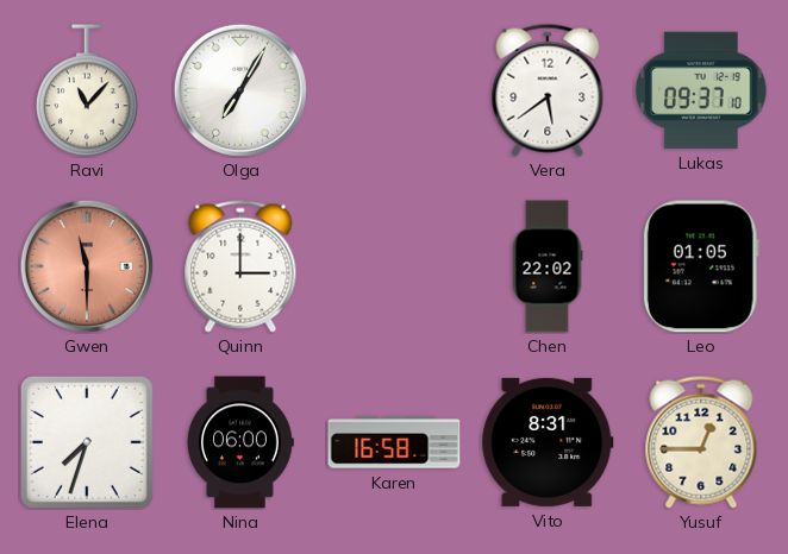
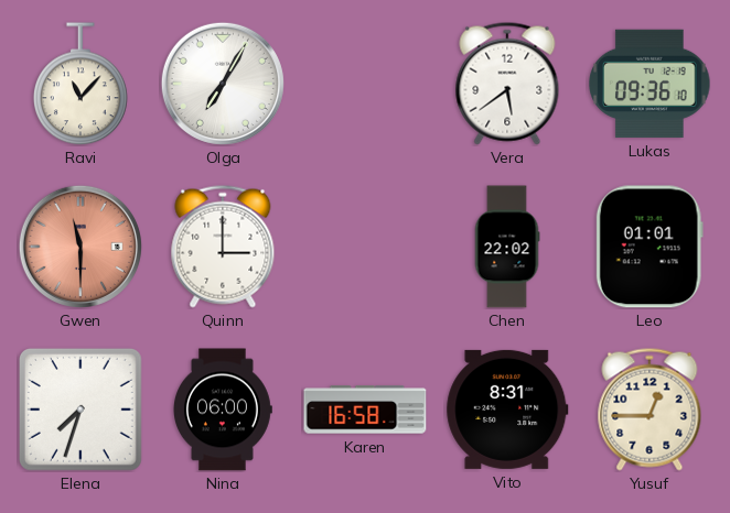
Lukas: 09:37 -> 09:36 (650, 84)
Leo: 01:05 -> 01:01 (650, 247)
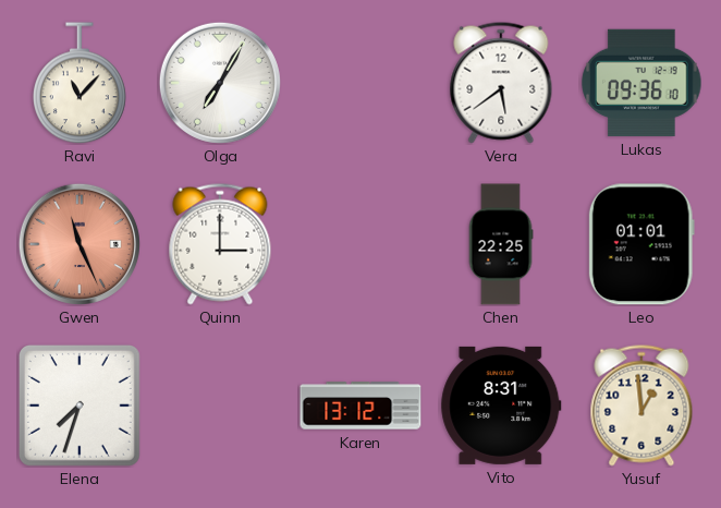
Gwen: 11:30 -> 11:26 (80, 244)
Chen: 22:02 -> 22:25 (501, 244)
Nina: 06:00 -> none (223, 410)
Karen: 16:58 -> 13:12 (361, 406)
Yusuf: 12:45 -> 12:59 (641, 406)
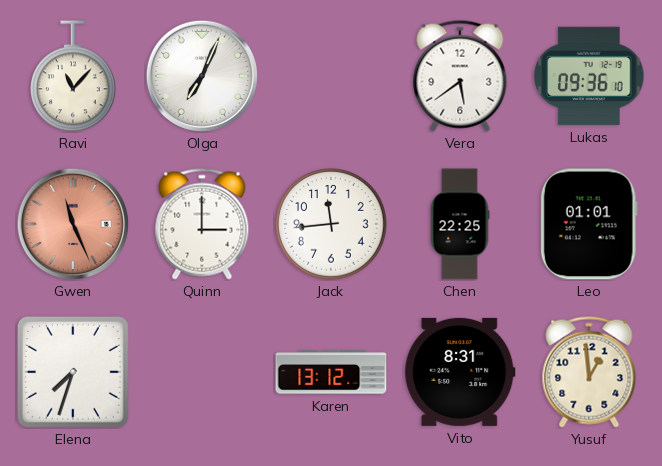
Olga: 7:05 -> 7:04 (202, 76)
Jack: none -> 11:44 (331, 224)
